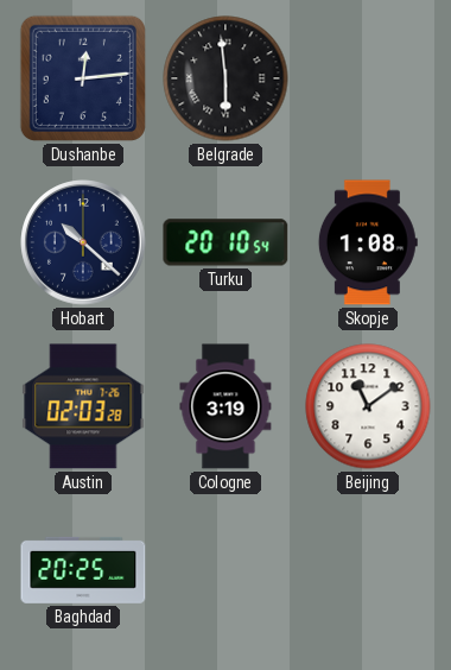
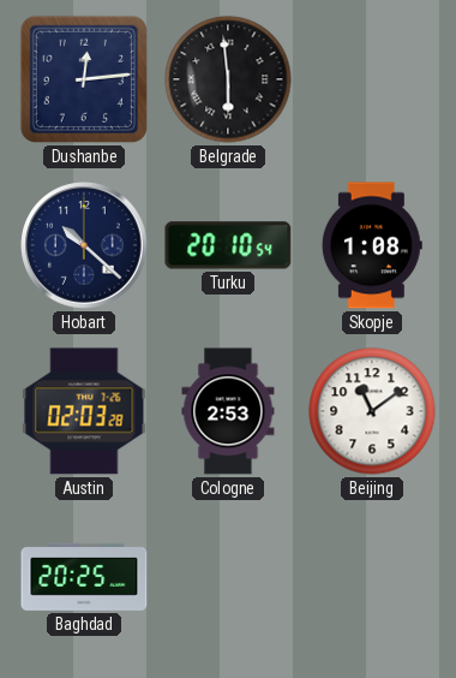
Cologne: 3:19 -> 2:53 (228, 411)
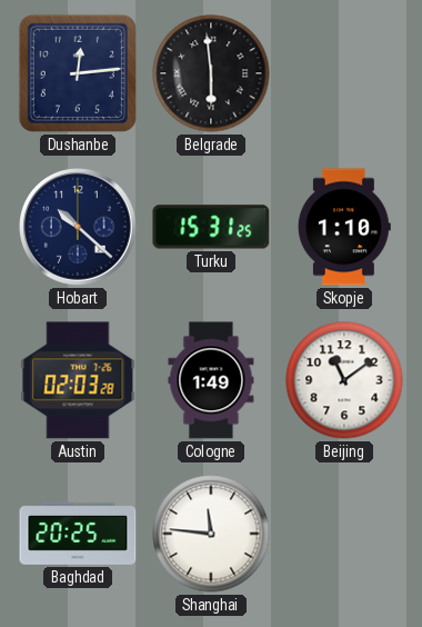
Turku: 20:10 -> 15:31 (211, 227)
Skopje: 1:08 -> 1:10 (344, 227)
Cologne: 2:53 -> 1:49 (211, 380)
Shanghai: none -> 11:46 (211, 534)
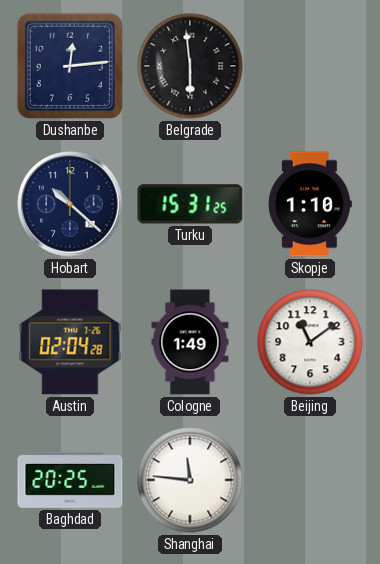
Austin: 02:03 -> 02:04 (70, 342)
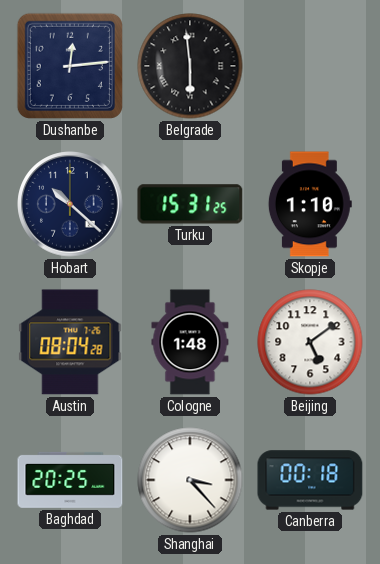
Austin: 02:04 -> 08:04 (70, 342)
Cologne: 1:49 -> 1:48 (190, 342)
Beijing: 11:09 -> 5:09 (310, 342)
Shanghai: 11:46 -> 3:23 (190, 480)
Canberra: none -> 00:18 (310, 480)
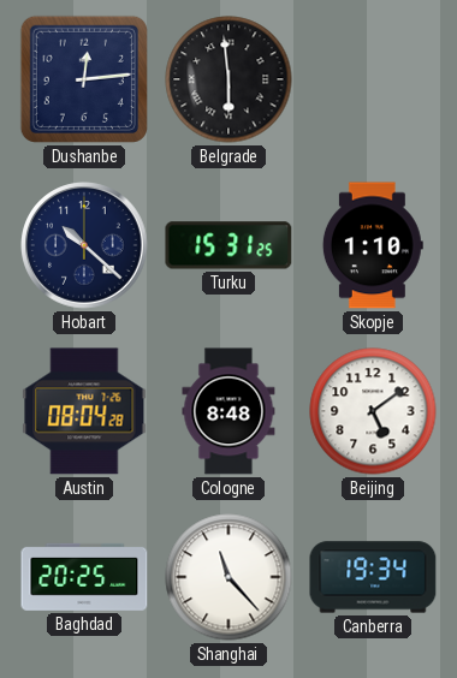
Cologne: 1:48 -> 8:48 (228, 411)
Shanghai: 3:23 -> 11:23 (228, 577)
Canberra: 00:18 -> 19:34 (373, 577)
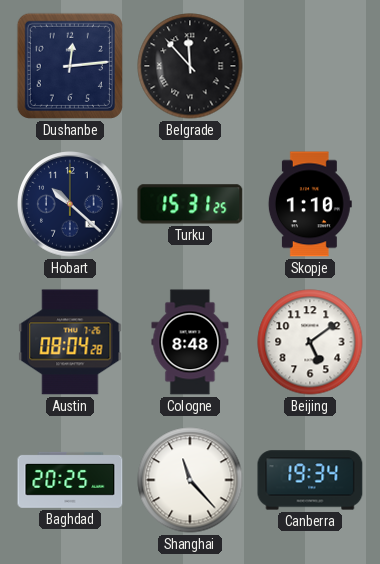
Belgrade: 5:59 -> 11:53 (190, 66)
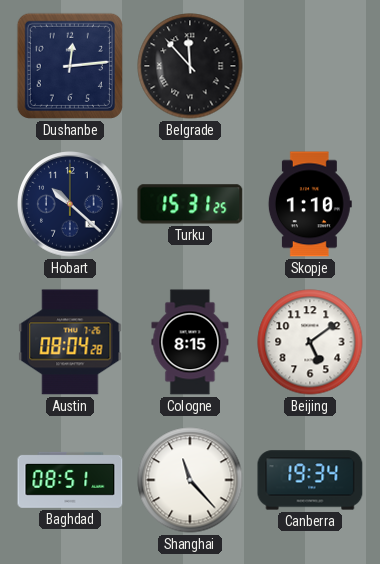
Cologne: 8:48 -> 8:15 (190, 342)
Baghdad: 20:25 -> 08:51 (70, 480)
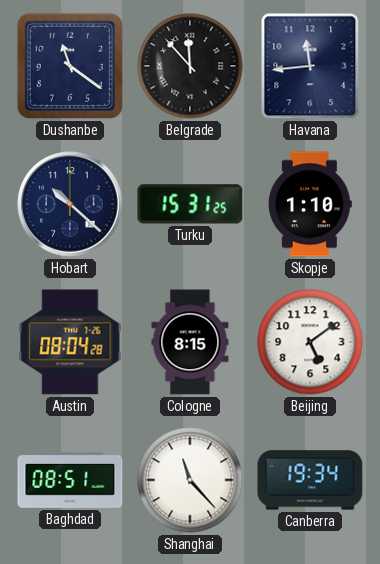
Dushanbe: 12:14 -> 11:21 (70, 66)
Havana: none -> 11:44 (310, 66)
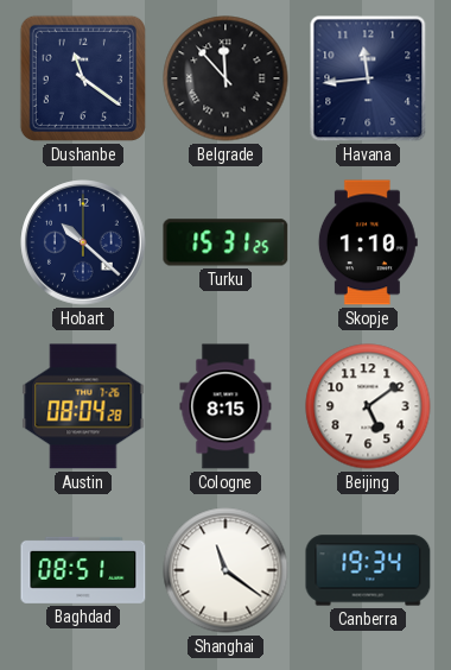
Shanghai: 11:23 -> 11:21 (225, 570)
